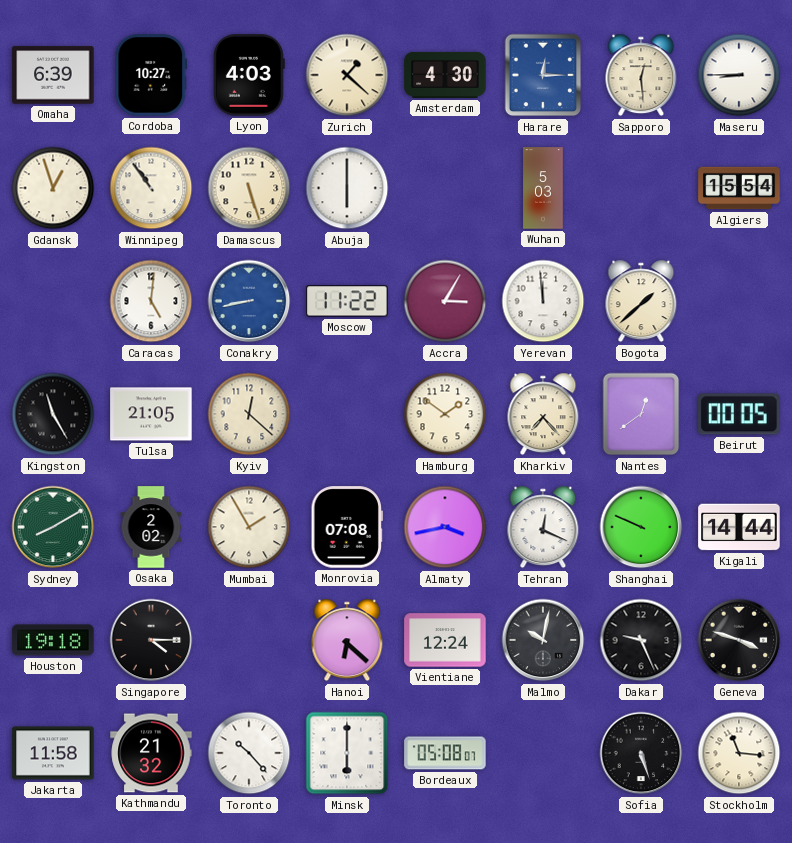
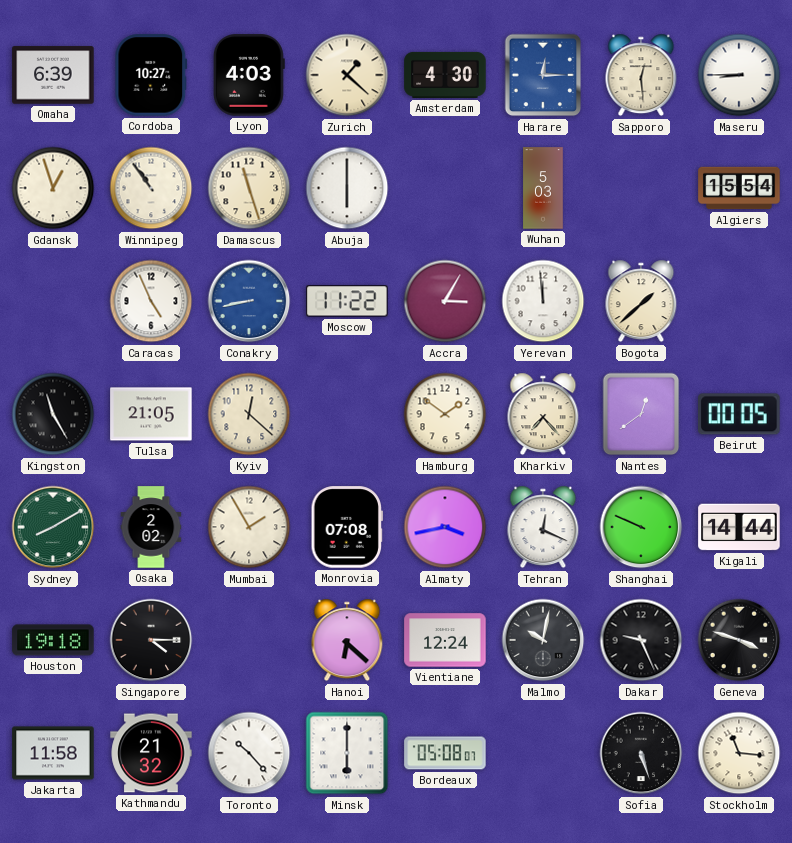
Damascus: 5:27 -> 11:27 (249, 188)
Caracas: 5:01 -> 4:56 (151, 301)
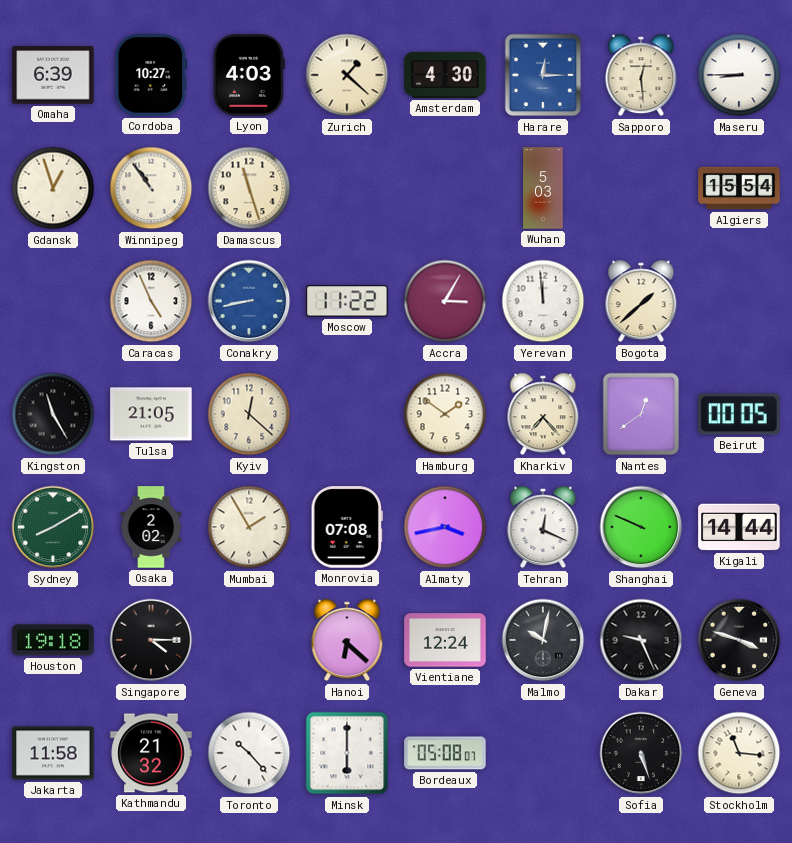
Abuja: 6:00 -> none (347, 188)
